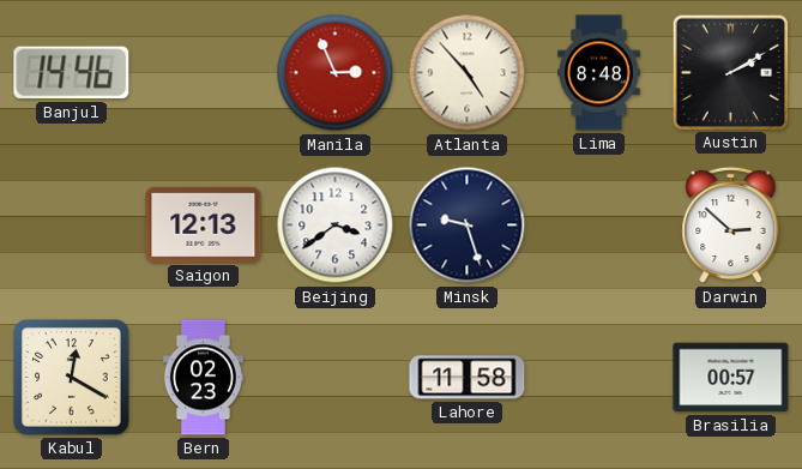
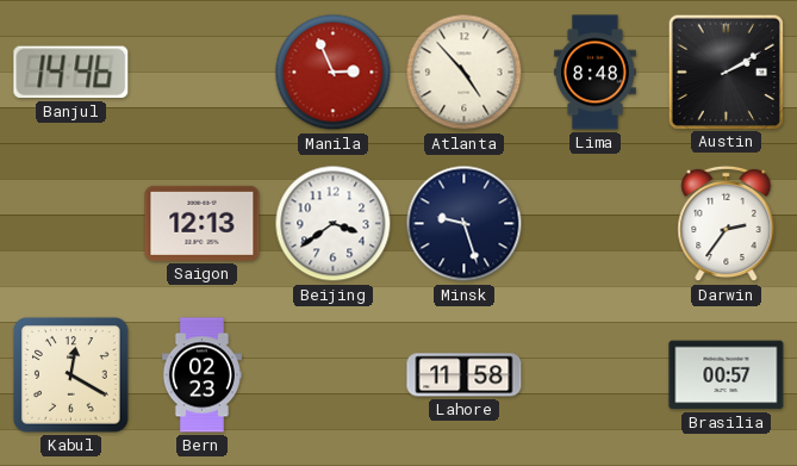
Darwin: 2:52 -> 2:36 (727, 224)
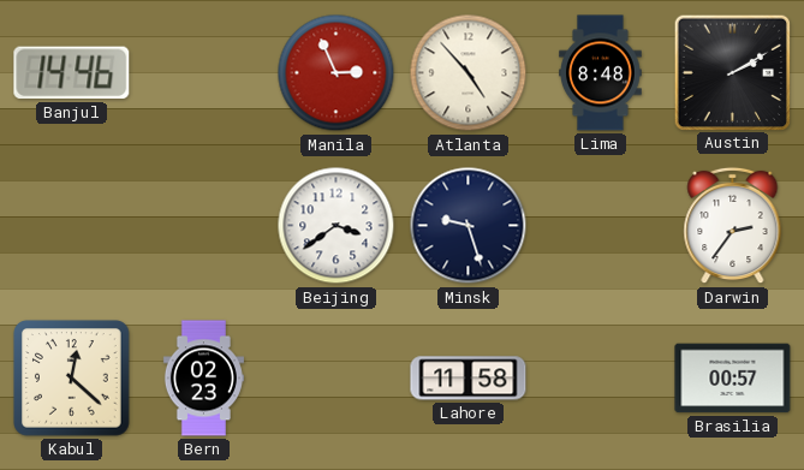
Saigon: 12:13 -> none (203, 223)
Kabul: 12:20 -> 12:22 (72, 379)
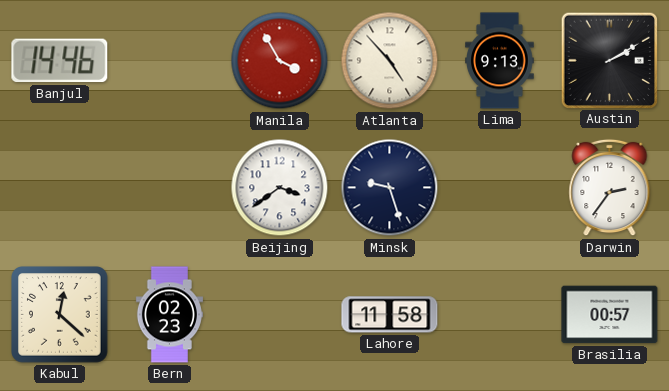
Manila: 2:56 -> 3:55 (280, 61)
Lima: 8:48 -> 9:13 (500, 61)
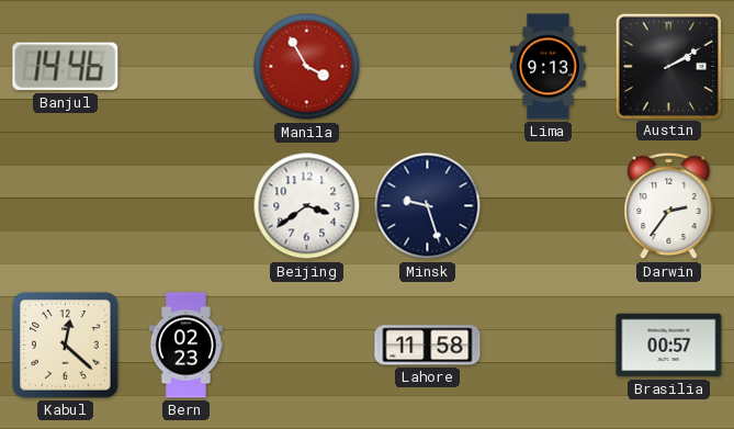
Atlanta: 4:53 -> none (390, 61)
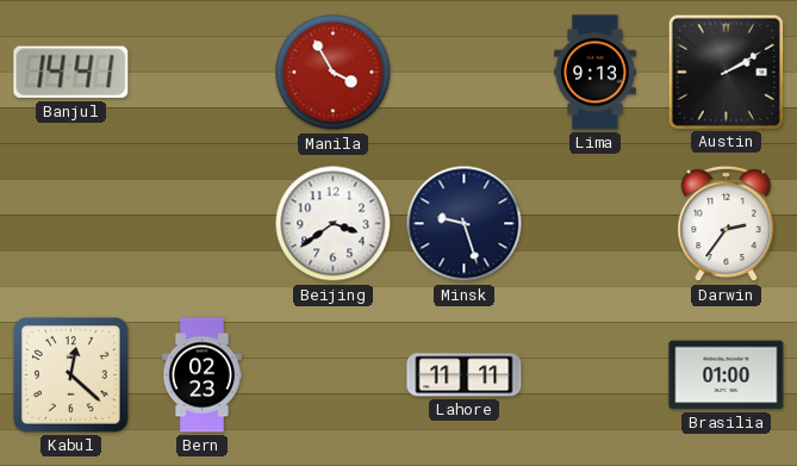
Banjul: 14:46 -> 14:41 (71, 73)
Lahore: 11:58 -> 11:11 (465, 375)
Brasilia: 00:57 -> 01:00 (727, 375)
